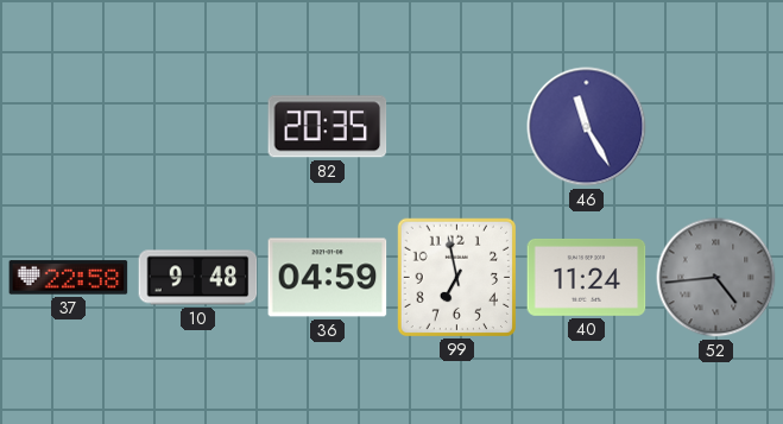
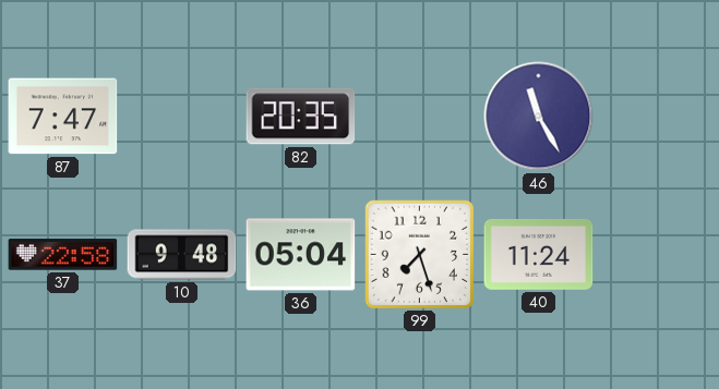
87: none -> 7:47 (63, 117)
36: 04:59 -> 05:04 (301, 255)
99: 6:58 -> 7:27 (419, 254)
52: 4:44 -> none (716, 278)
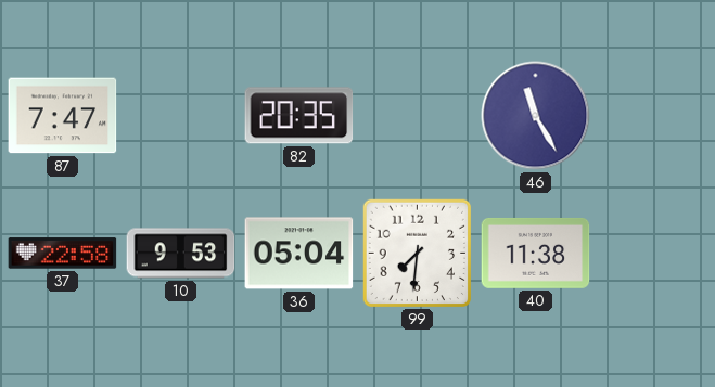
10: 9:48 -> 9:53 (181, 254)
99: 7:27 -> 7:31 (417, 253)
40: 11:24 -> 11:38 (536, 253)
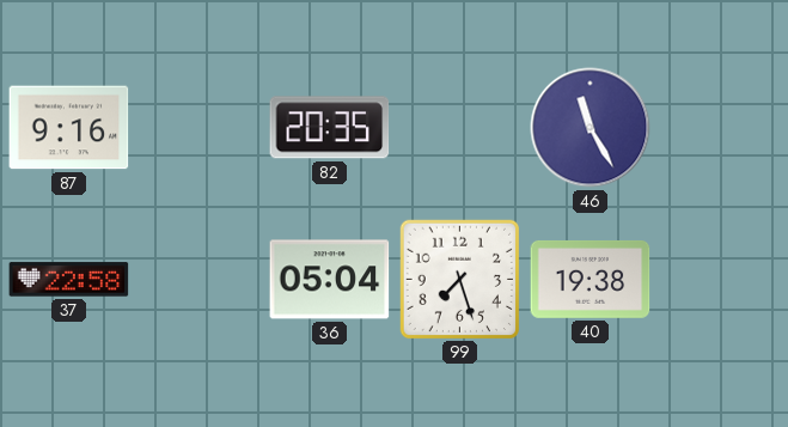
87: 7:47 -> 9:16 (69, 128)
10: 9:53 -> none (181, 254)
99: 7:31 -> 7:27 (459, 279)
40: 11:38 -> 19:38 (591, 279)
